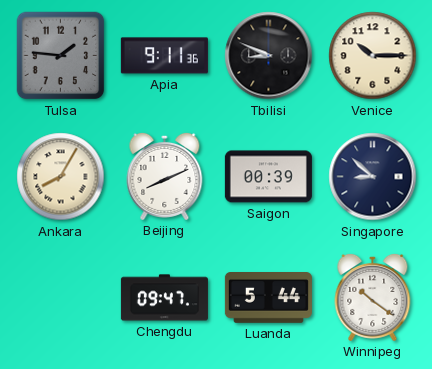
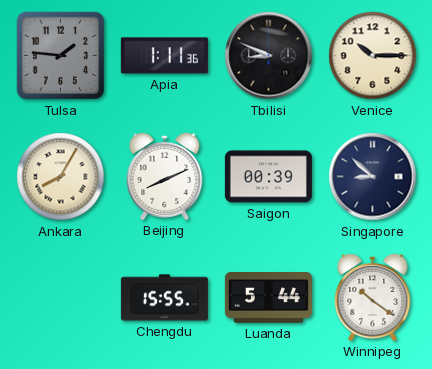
Apia: 9:11 -> 1:11 (164, 56)
Chengdu: 09:47 -> 15:55 (164, 298)
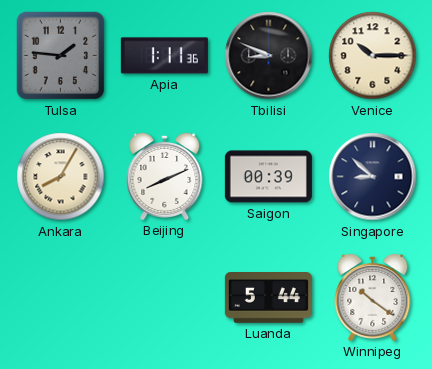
Chengdu: 15:55 -> none (164, 298)
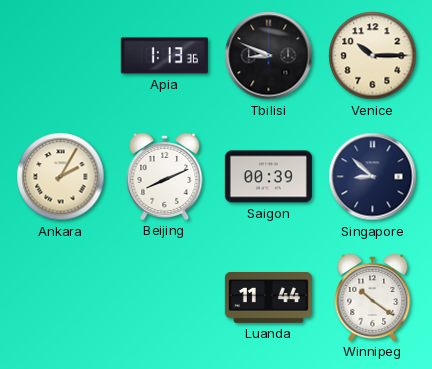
Tulsa: 1:46 -> none (61, 56)
Apia: 1:11 -> 1:13 (164, 56)
Ankara: 8:05 -> 2:05 (61, 177)
Luanda: 5:44 -> 11:44 (268, 298)
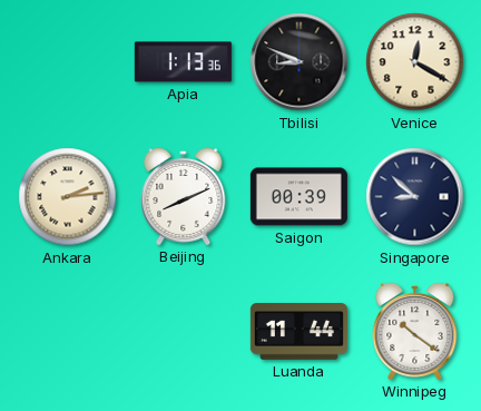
Venice: 10:15 -> 12:20 (415, 62)
Ankara: 2:05 -> 2:14 (68, 197)
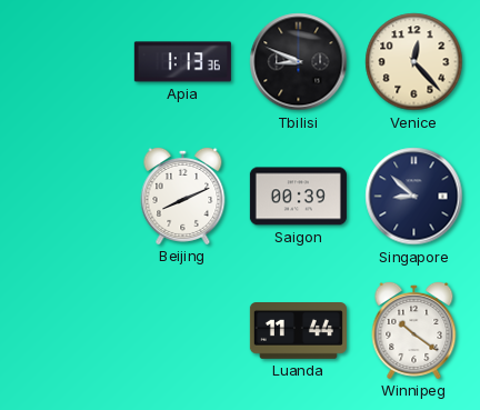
Venice: 12:20 -> 12:23 (414, 62)
Ankara: 2:14 -> none (68, 197)
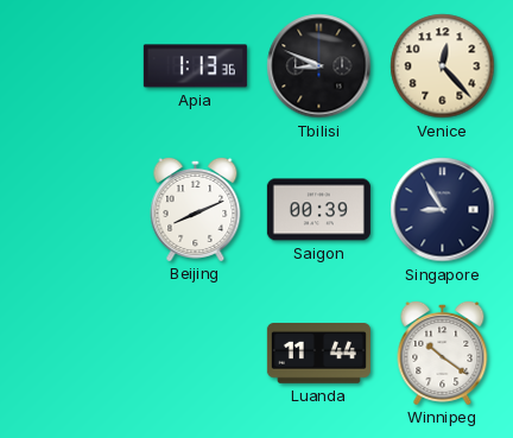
Singapore: 8:52 -> 8:55 (443, 210)
